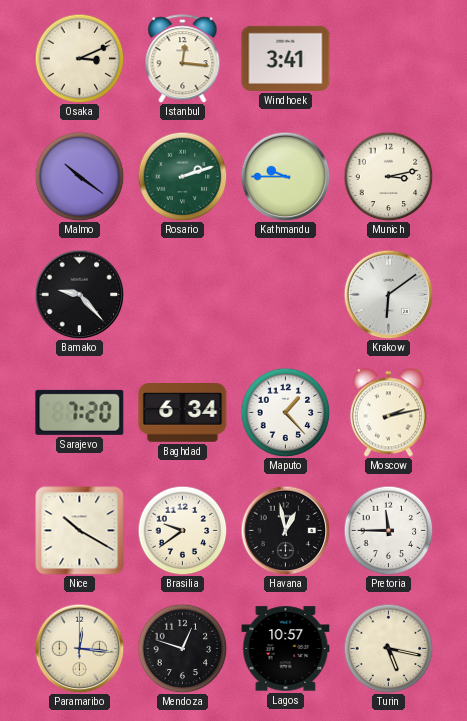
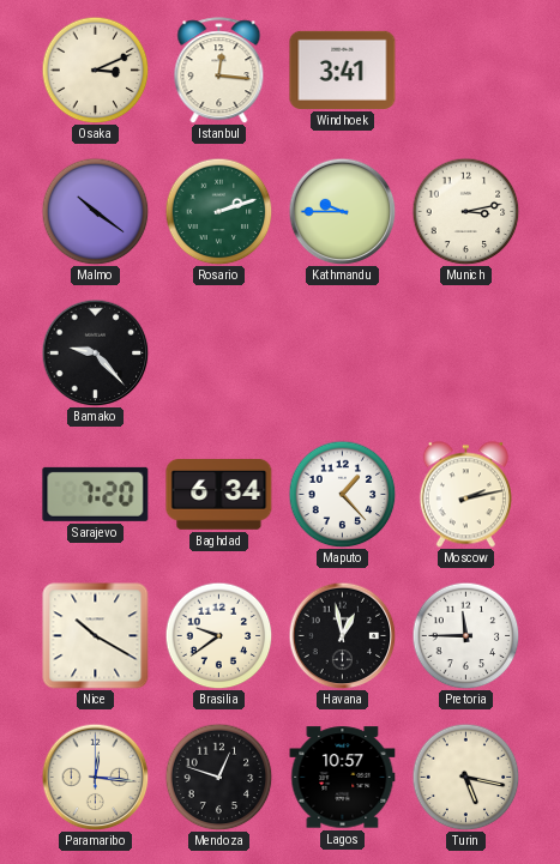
Krakow: 6:09 -> none (388, 294)
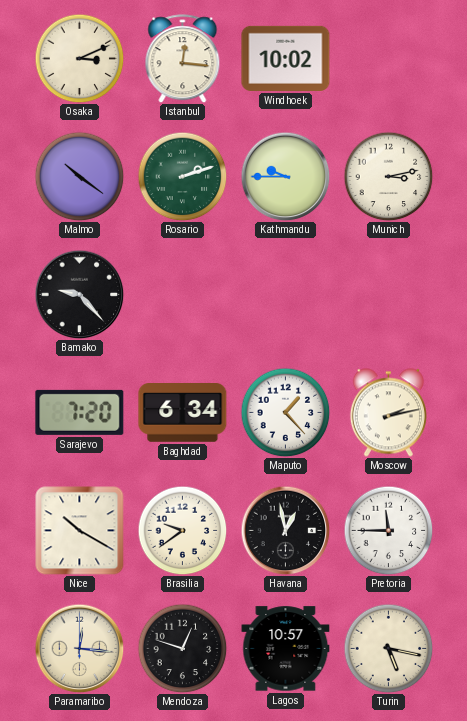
Windhoek: 3:41 -> 10:02 (286, 58)
